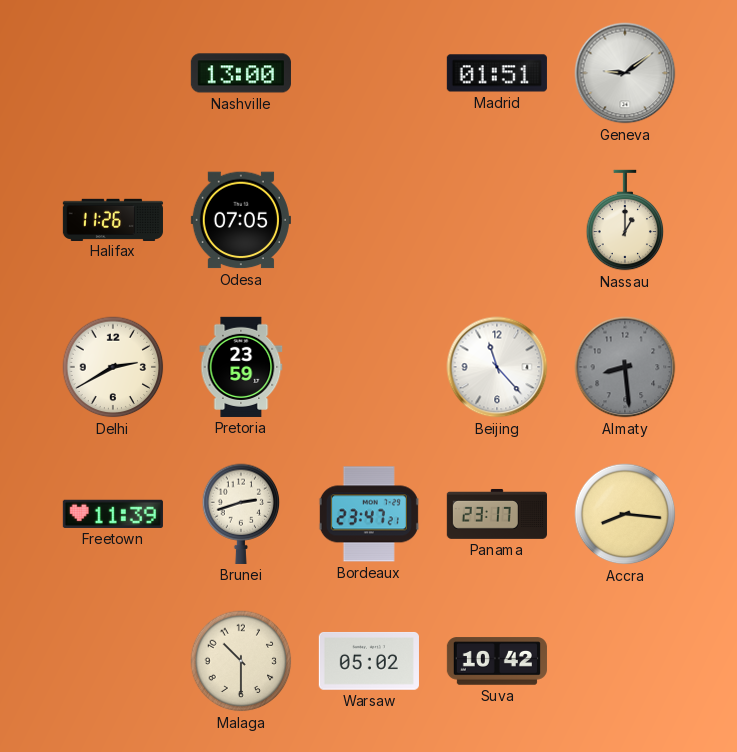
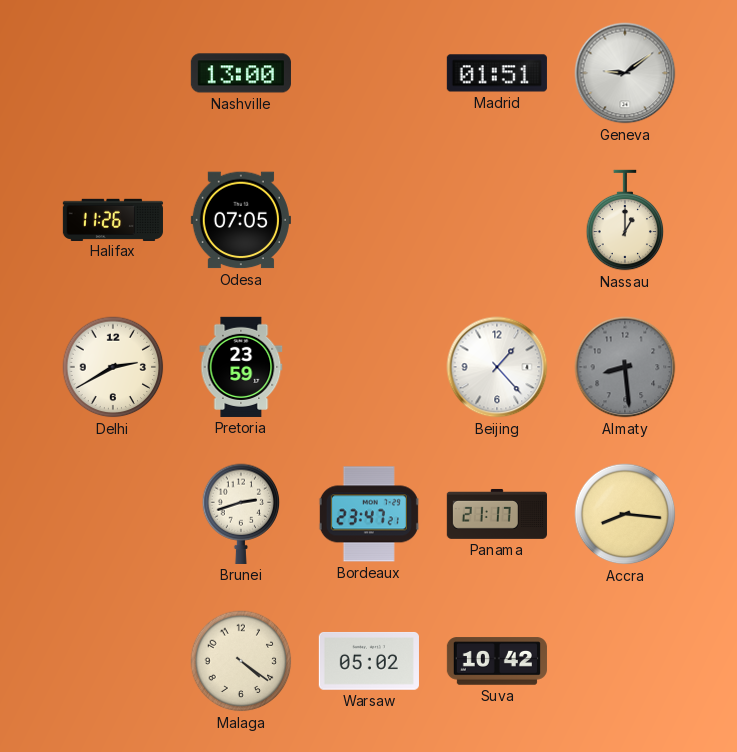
Beijing: 11:23 -> 1:23 (497, 367)
Freetown: 11:39 -> none (113, 514)
Panama: 23:17 -> 21:17 (497, 514)
Malaga: 10:30 -> 4:21 (241, 661)
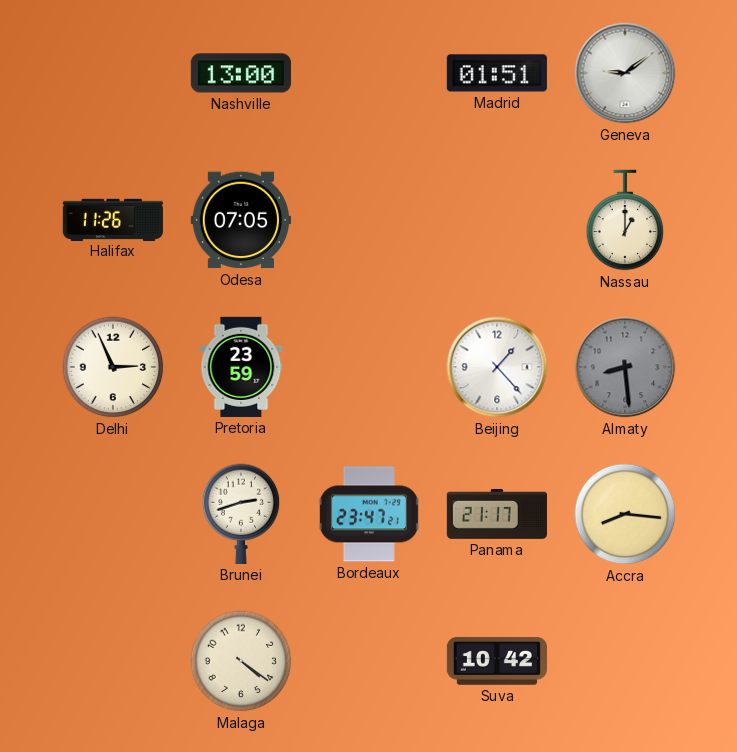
Delhi: 2:40 -> 2:56 (113, 367)
Warsaw: 05:02 -> none (369, 661)
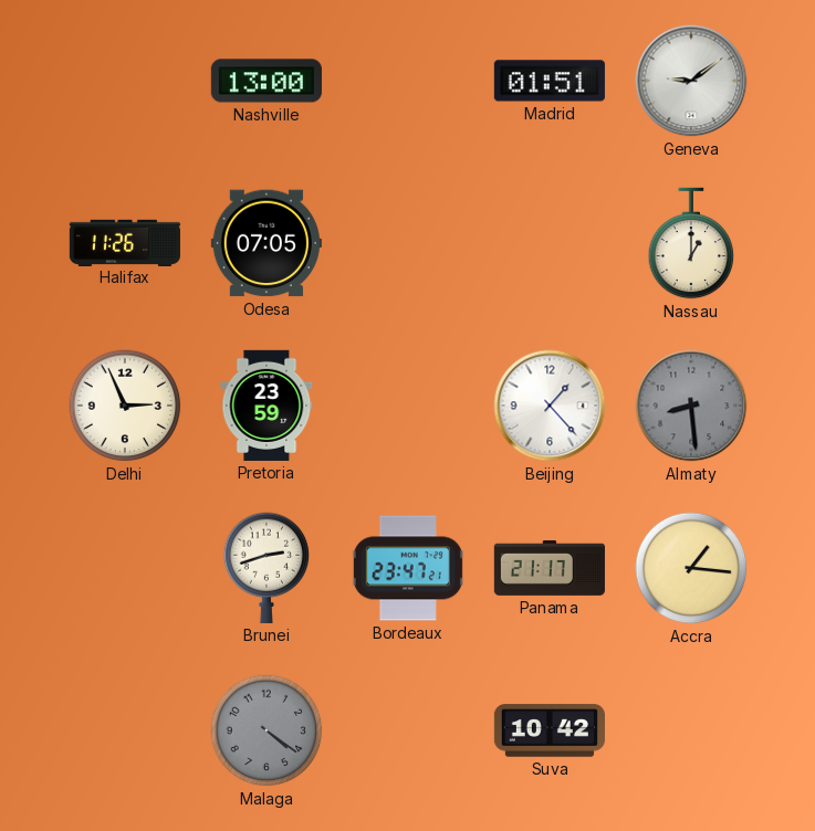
Accra: 8:16 -> 1:16 (691, 568)
Malaga dial: cream -> grey (267, 730)
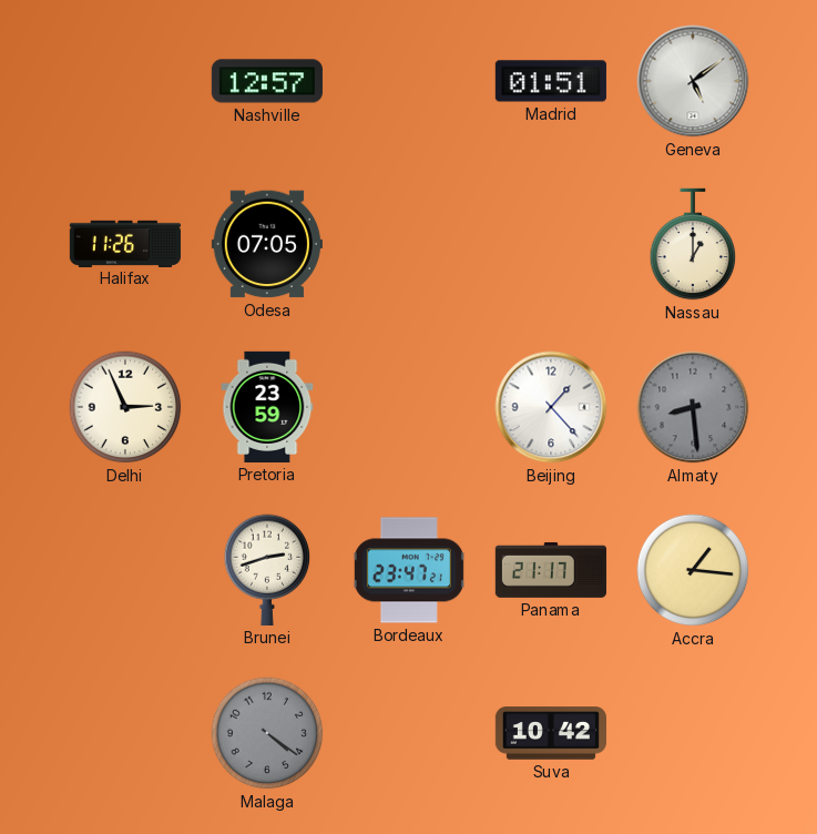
Nashville: 13:00 -> 12:57 (267, 81)
Geneva: 9:09 -> 5:09 (693, 81)
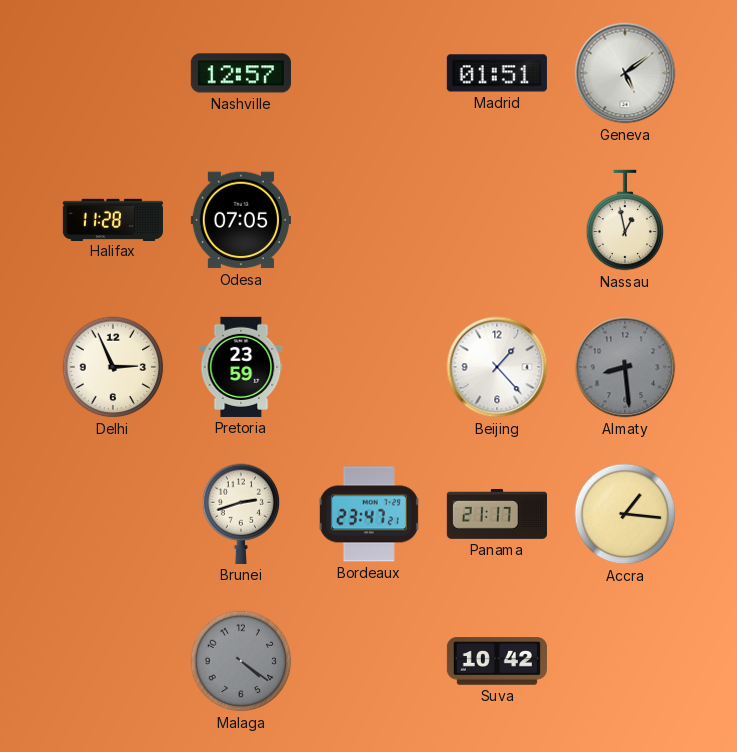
Halifax: 11:26 -> 11:28 (113, 219)
Nassau: 1:00 -> 12:58 (625, 220)
